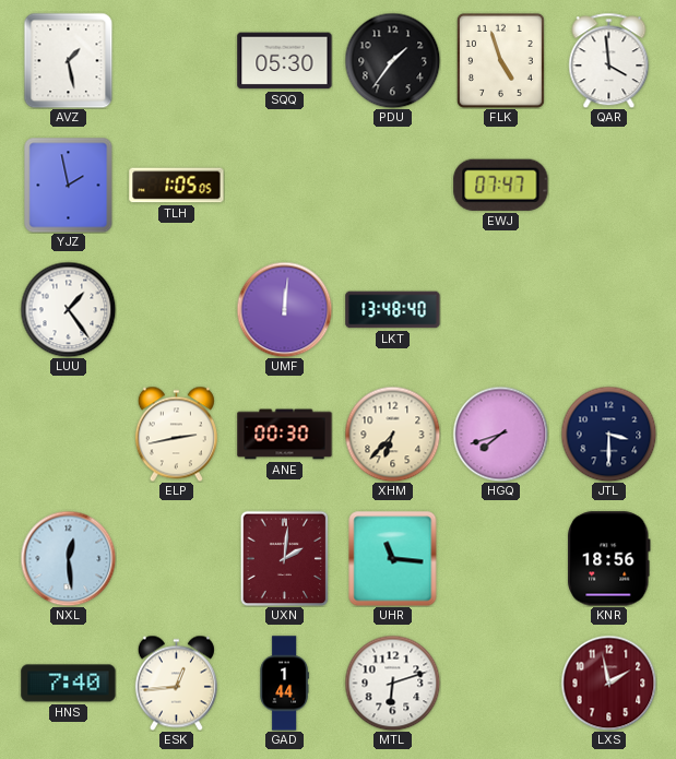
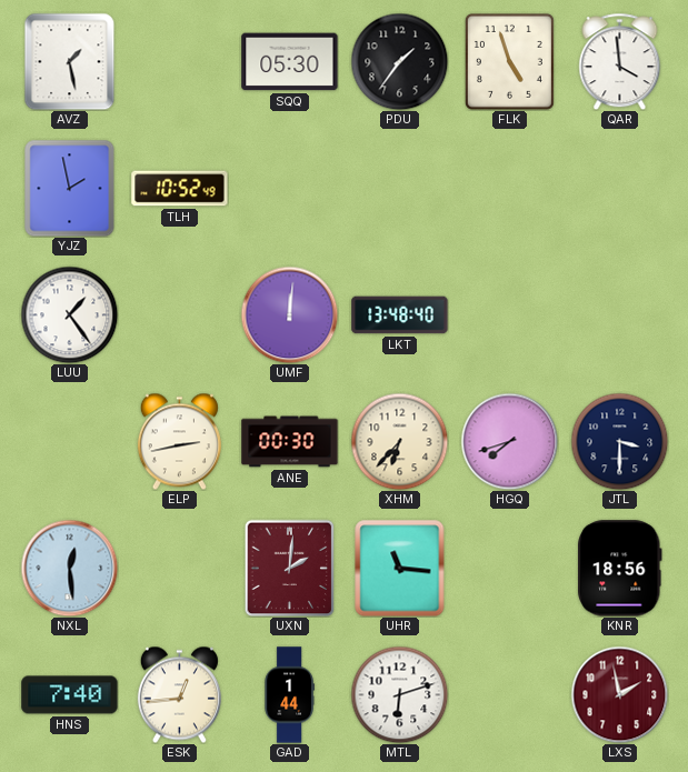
TLH: 1:05 -> 10:52 (180, 189)
EWJ: 07:47 -> none (501, 185)
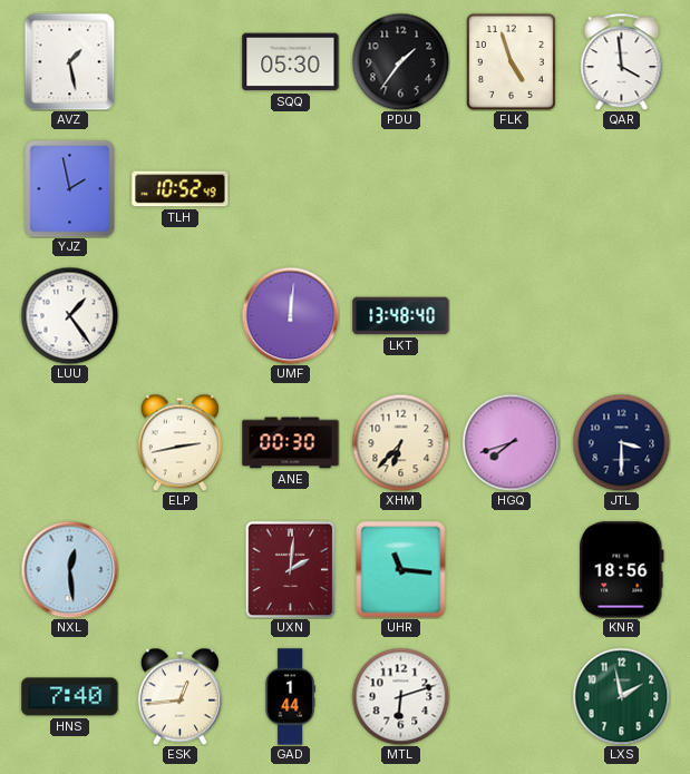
LXS dial: burgundy -> green (621, 696)
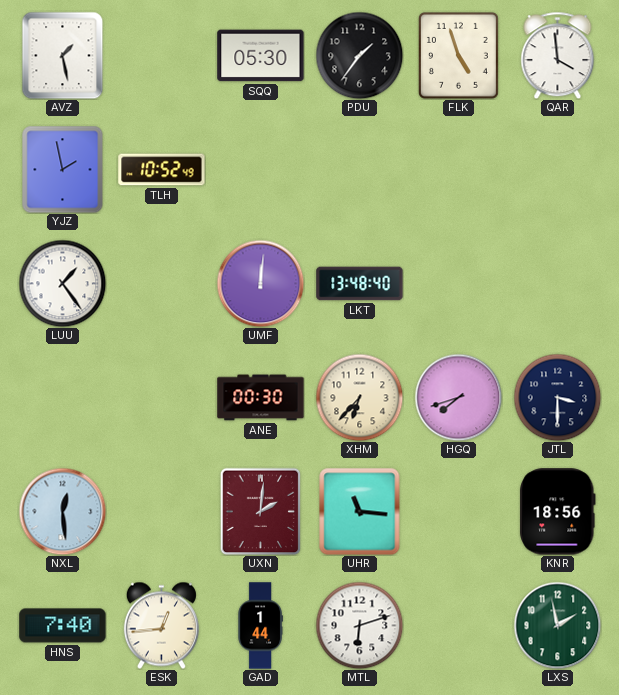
ELP: 2:43 -> none (179, 442)
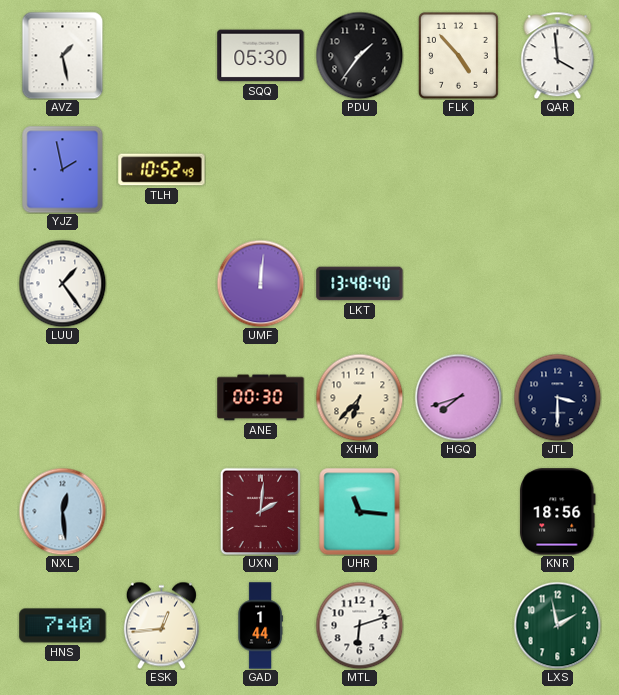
FLK: 4:57 -> 4:53 (458, 55)
